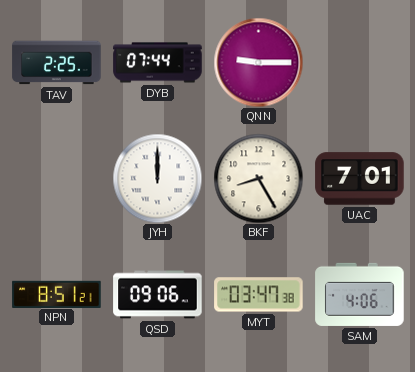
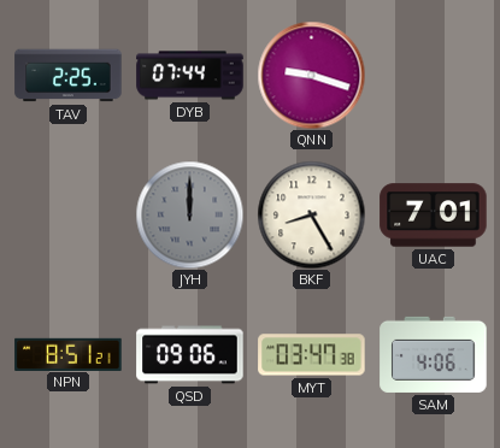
QNN: 9:15 -> 9:18 (311, 75)
JYH dial: white -> grey (189, 214)
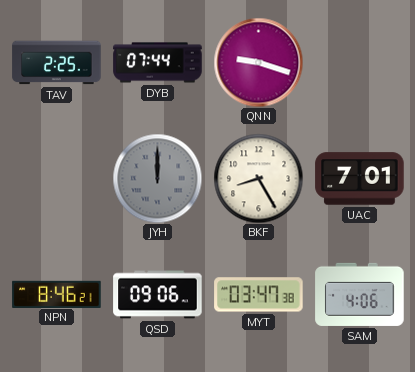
NPN: 8:51 -> 8:46 (57, 294)
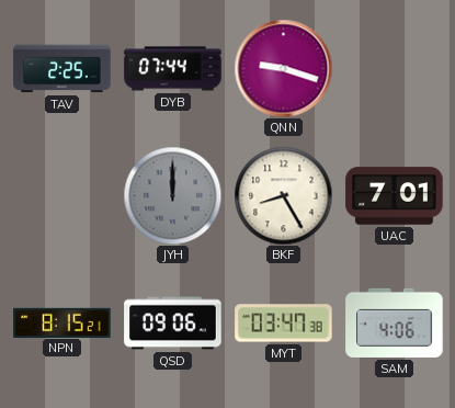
NPN: 8:46 -> 8:15 (62, 322)
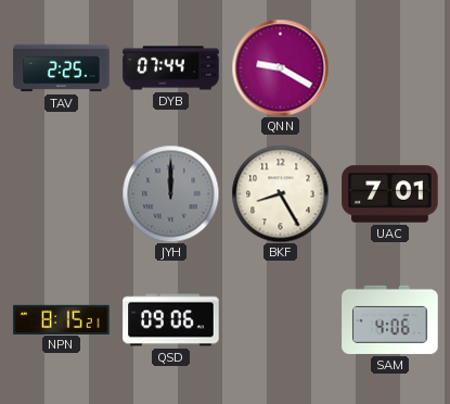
QNN: 9:18 -> 9:20 (280, 67)
MYT: 03:47 -> none (284, 324)
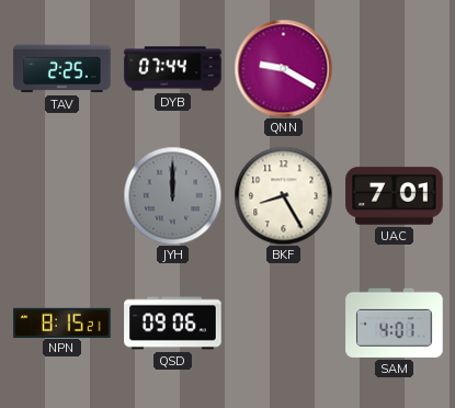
SAM: 4:06 -> 4:01 (395, 322)
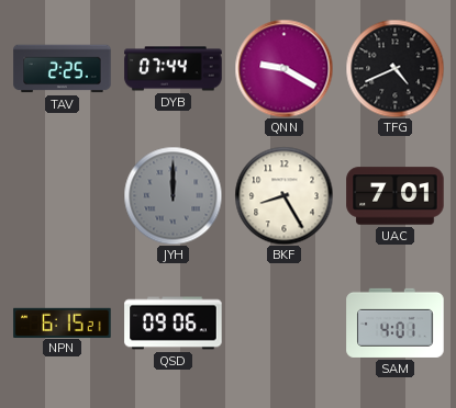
TFG: none -> 4:41 (394, 68)
NPN: 8:15 -> 6:15 (63, 322)
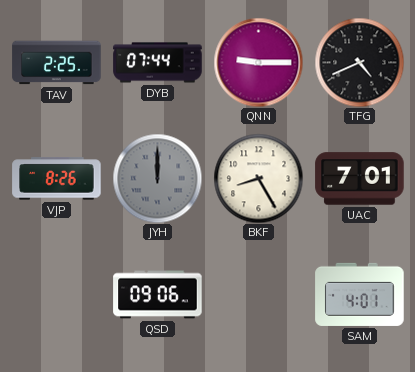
QNN: 9:20 -> 9:15 (258, 62)
VJP: none -> 8:26 (57, 179)
NPN: 6:15 -> none (63, 322)
